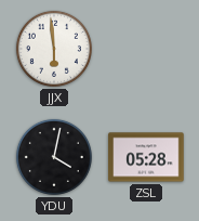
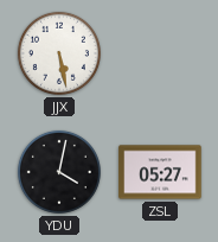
JJX: 5:59 -> 5:28 (59, 53)
ZSL: 05:28 -> 05:27 (160, 172)
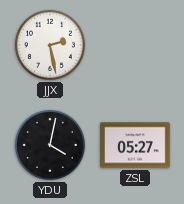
JJX: 5:28 -> 2:28 (50, 45)
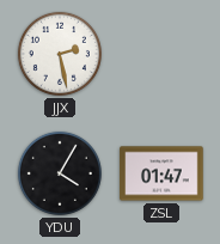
YDU: 4:02 -> 4:05 (60, 173)
ZSL: 05:27 -> 01:47 (161, 173)
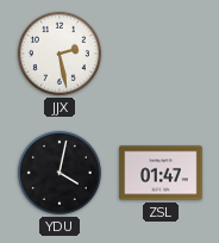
YDU: 4:05 -> 4:02 (60, 173)
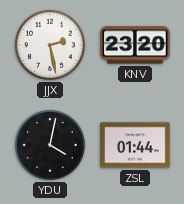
KNV: none -> 23:20 (135, 45)
ZSL: 01:47 -> 01:44 (135, 145)
